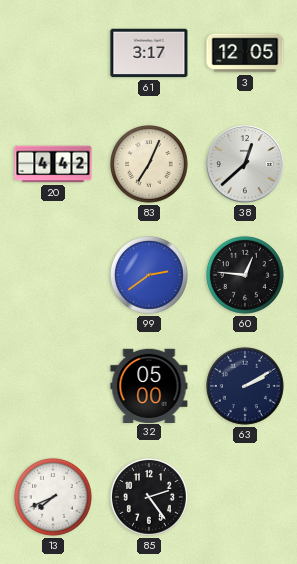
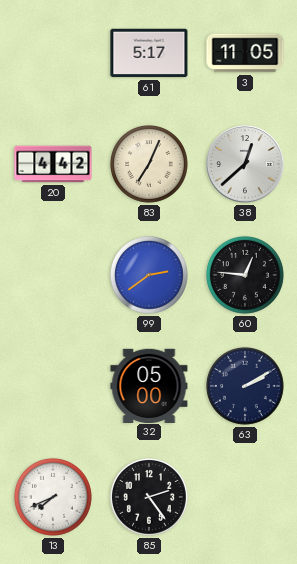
61: 3:17 -> 5:17 (149, 53)
3: 12:05 -> 11:05 (245, 53)
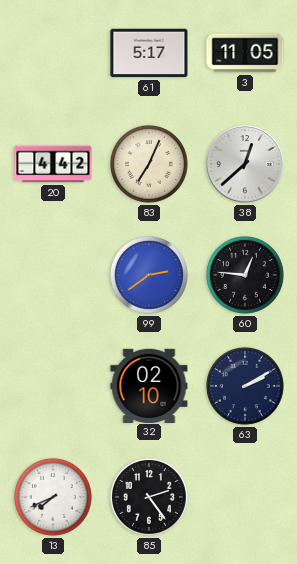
32: 05:00 -> 02:10 (149, 385)
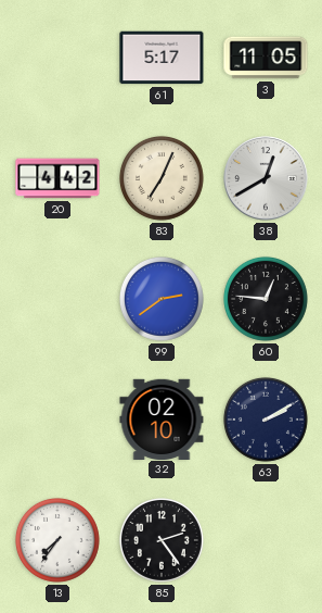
38: 12:38 -> 12:40 (266, 178)
13: 7:41 -> 7:36 (57, 540)
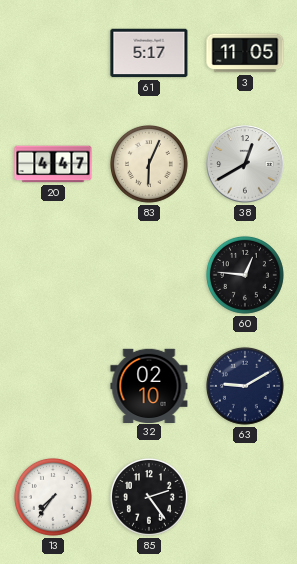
20: 4:42 -> 4:47 (53, 164)
83: 7:04 -> 6:04 (149, 164)
99: 2:39 -> none (162, 299)
63: 2:10 -> 9:10 (245, 386)
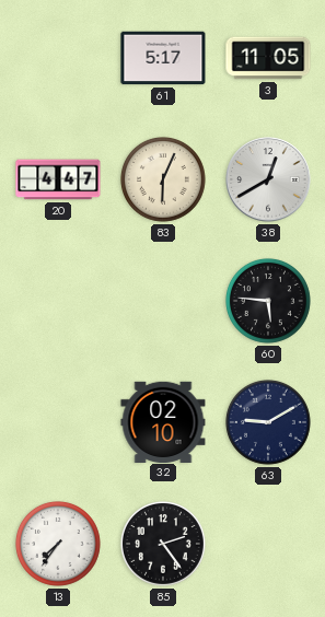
60: 12:46 -> 5:46 (268, 301)
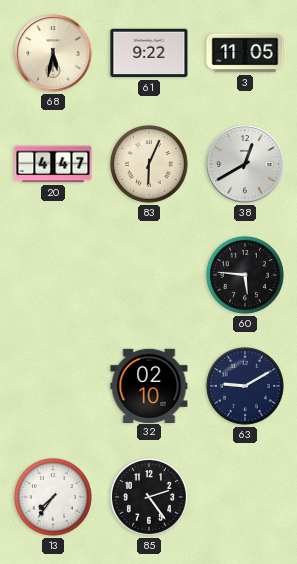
68: none -> 5:32 (53, 53)
61: 5:17 -> 9:22 (149, 53)
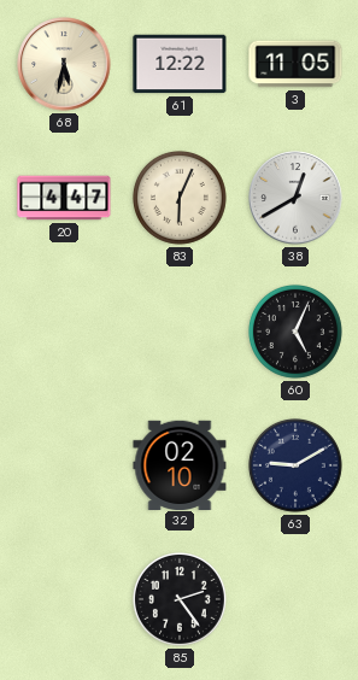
61: 9:22 -> 12:22 (180, 64)
60: 5:46 -> 5:04 (295, 332)
13: 7:36 -> none (53, 497)
